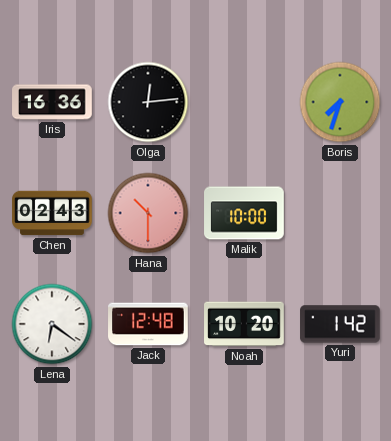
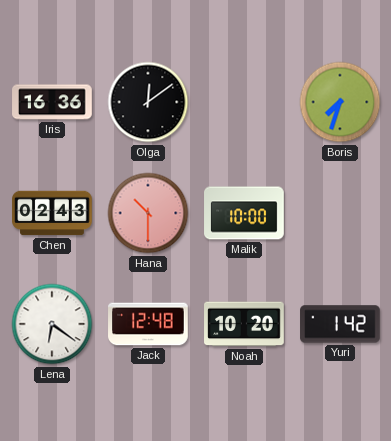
Olga: 12:14 -> 12:09 (148, 102)
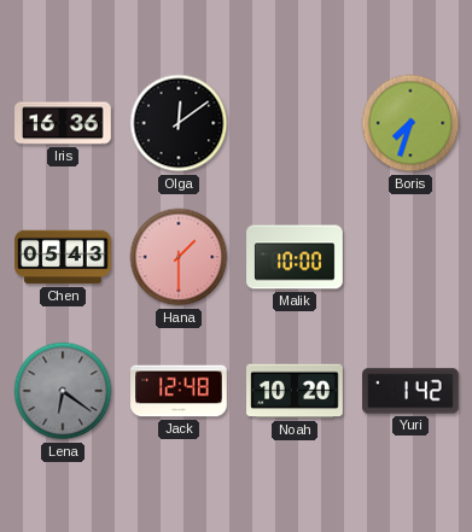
Chen: 02:43 -> 05:43 (63, 257)
Hana: 10:30 -> 1:30 (179, 257)
Lena dial: white -> grey (63, 391)
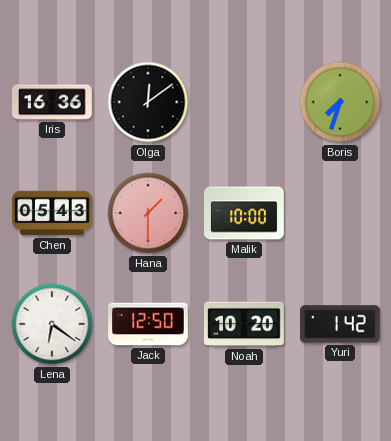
Lena dial: grey -> white (52, 324)
Jack: 12:48 -> 12:50 (148, 324)
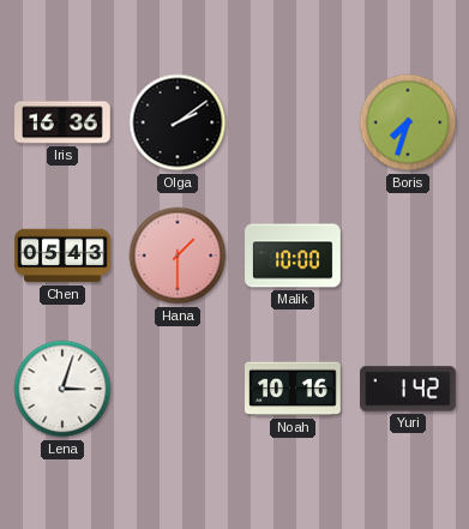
Olga: 12:09 -> 2:09 (178, 122)
Lena: 6:21 -> 3:03 (62, 389)
Jack: 12:50 -> none (148, 324)
Noah: 10:20 -> 10:16 (293, 389)
